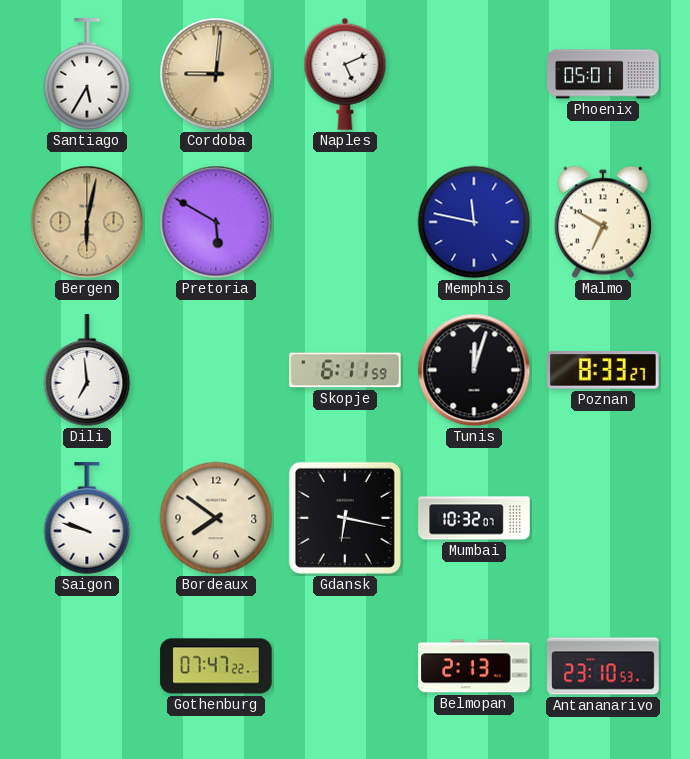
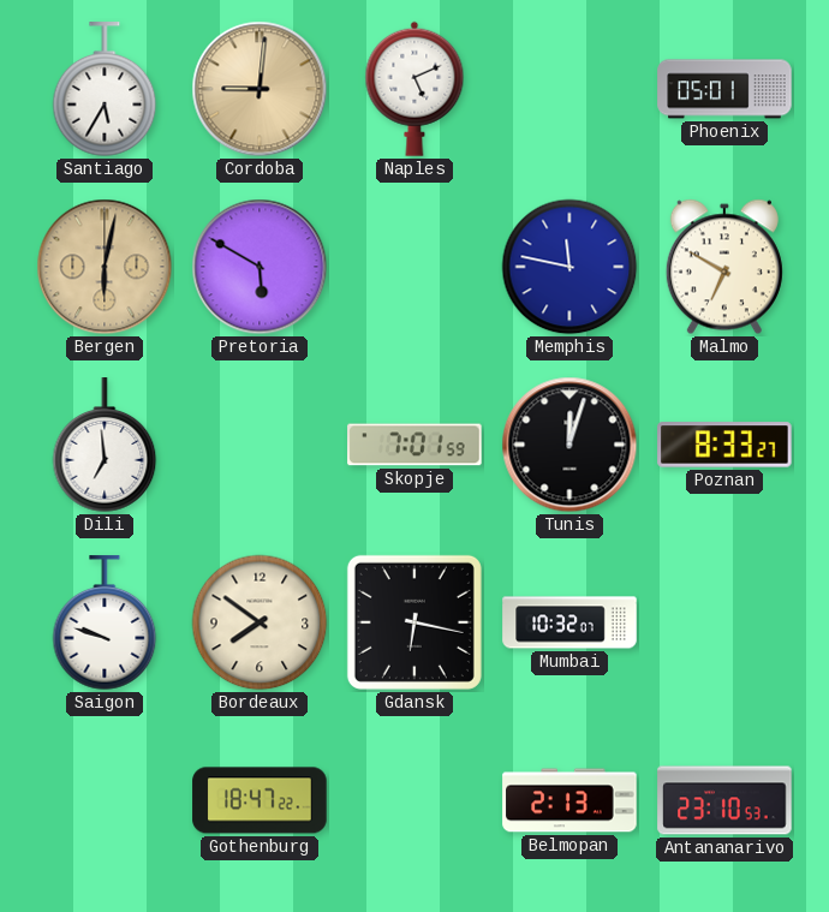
Skopje: 6:11 -> 7:01 (415, 445)
Gothenburg: 07:47 -> 18:47 (260, 800)
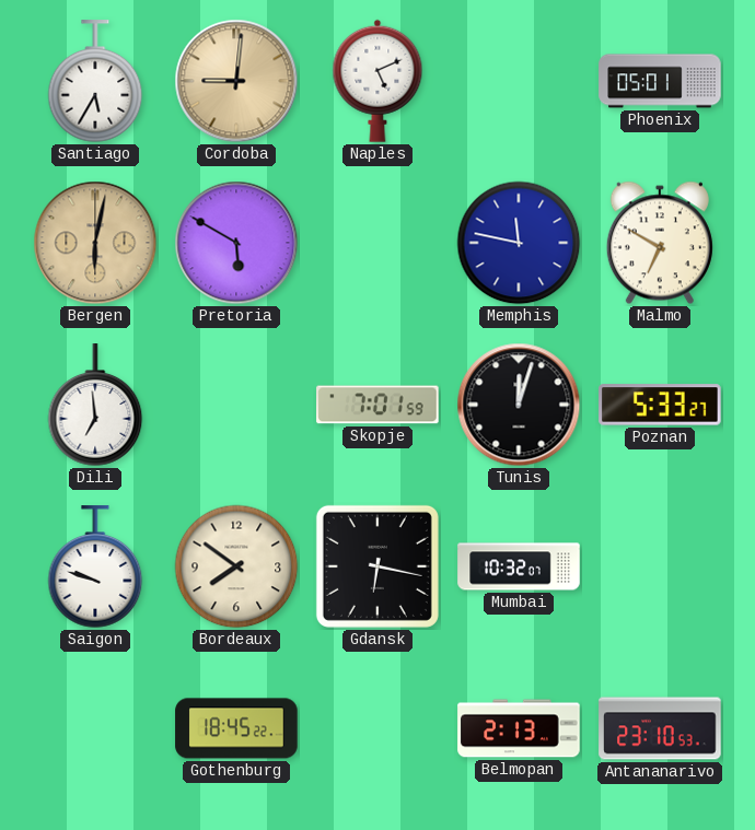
Poznan: 8:33 -> 5:33 (660, 405)
Gothenburg: 18:47 -> 18:45 (236, 728)
